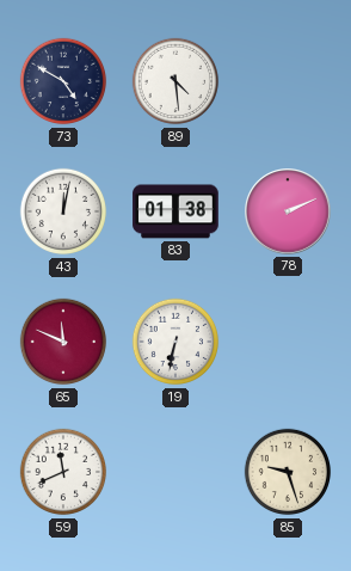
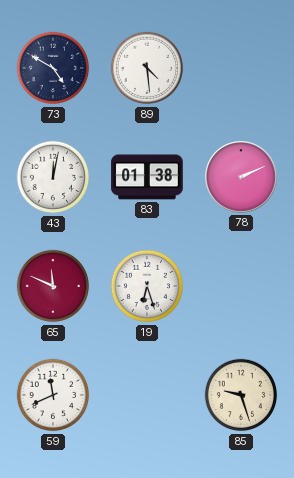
19: 6:32 -> 6:27 (147, 286)
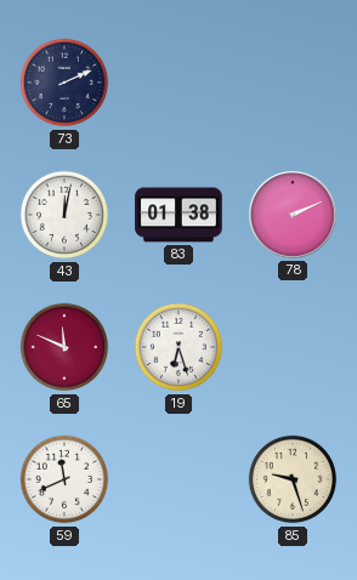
73: 4:50 -> 2:11 (64, 83)
89: 4:29 -> none (147, 68)
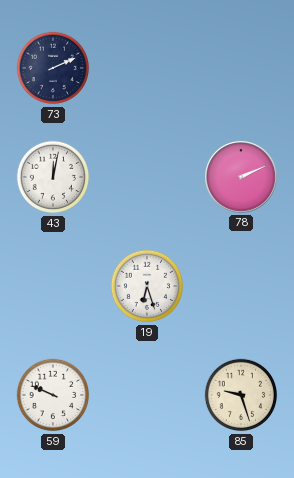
83: 01:38 -> none (178, 215)
65: 11:49 -> none (64, 347)
59: 11:41 -> 9:49 (53, 395)
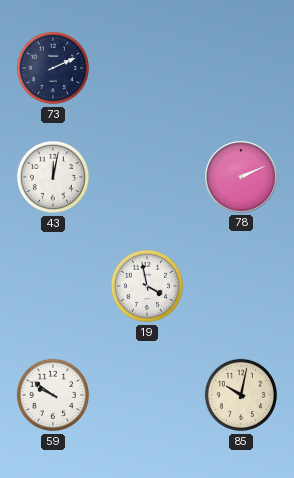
19: 6:27 -> 3:58 (147, 286)
59: 9:49 -> 9:51 (53, 395)
85: 9:27 -> 10:02 (241, 395)
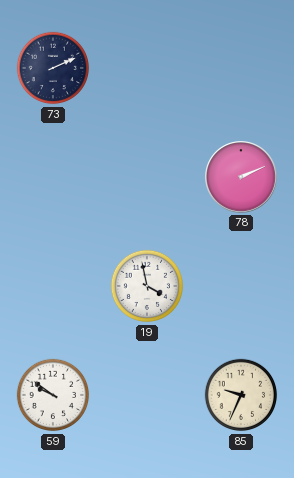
43: 12:02 -> none (53, 177)
85: 10:02 -> 9:34 (241, 395)
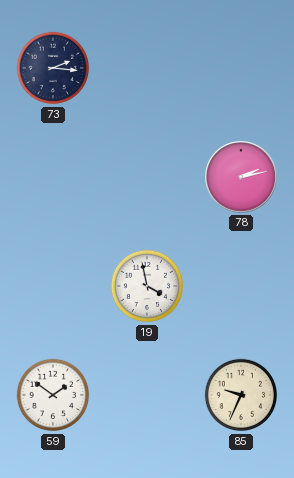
73: 2:11 -> 2:16 (53, 68)
78: 2:11 -> 2:13 (242, 178)
59: 9:51 -> 1:51 (53, 395)
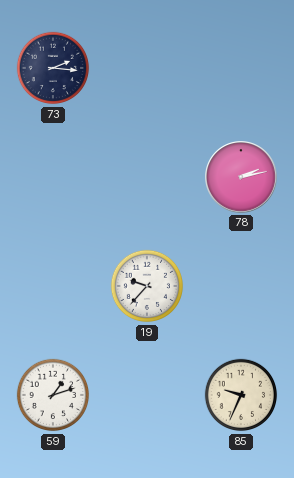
19: 3:58 -> 9:37 (147, 286)
59: 1:51 -> 1:12 (53, 395)
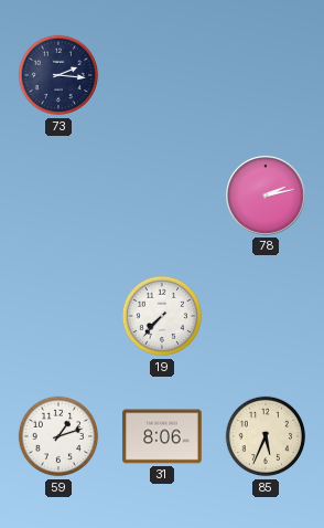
19: 9:37 -> 7:37 (162, 316)
31: none -> 8:06 (162, 436)
85: 9:34 -> 5:34 (266, 436)
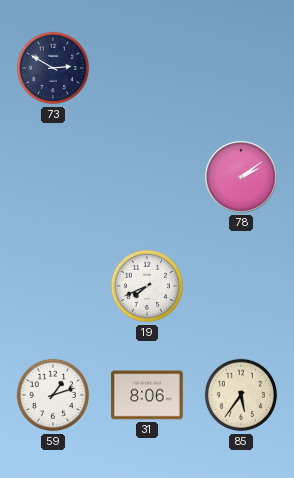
73: 2:16 -> 2:50 (53, 68)
78: 2:13 -> 2:09 (242, 178)
19: 7:37 -> 7:41 (147, 286)
85: 5:34 -> 5:36 (241, 395)
